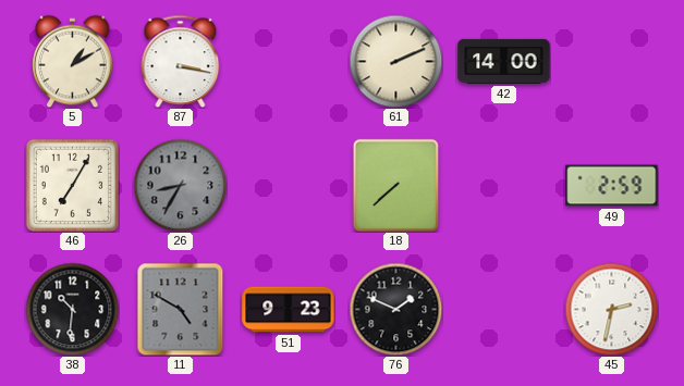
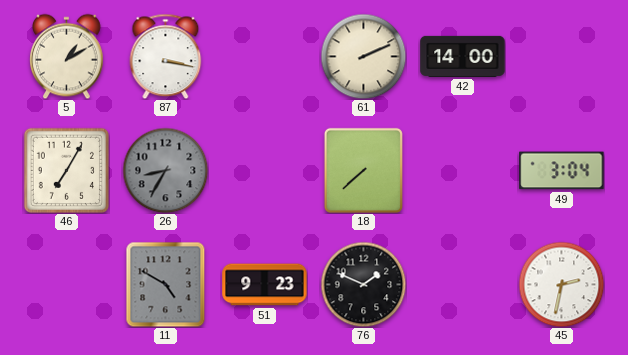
49: 2:59 -> 3:04 (562, 171)
38: 10:31 -> none (72, 309)
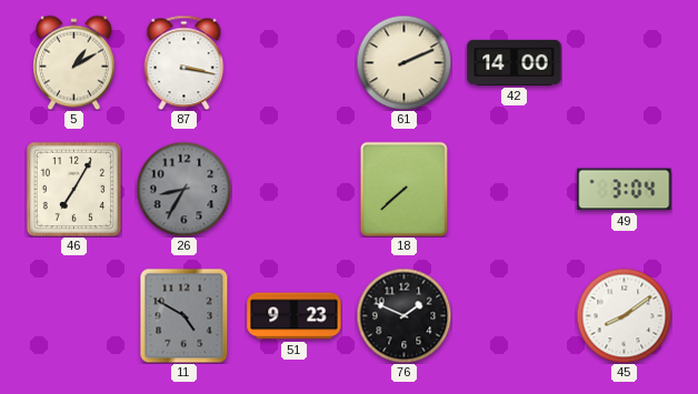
45: 2:32 -> 8:09 (624, 315)
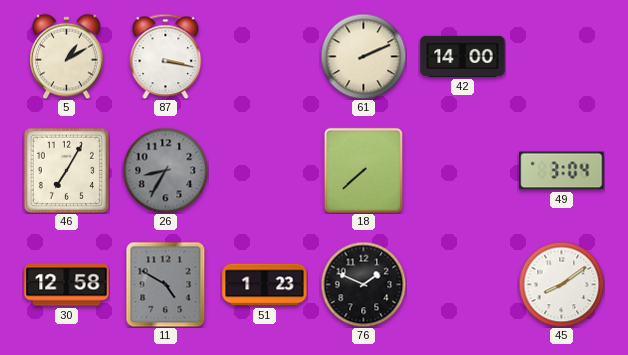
30: none -> 12:58 (67, 285)
51: 9:23 -> 1:23 (265, 285)
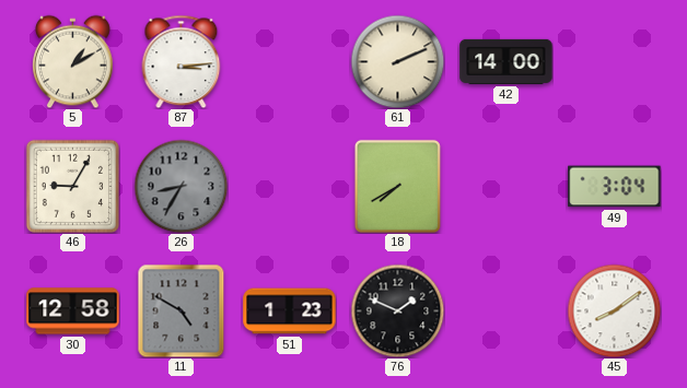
87: 3:17 -> 3:14 (182, 61)
46: 7:05 -> 9:05 (72, 186)
18: 7:38 -> 7:40 (397, 186)
